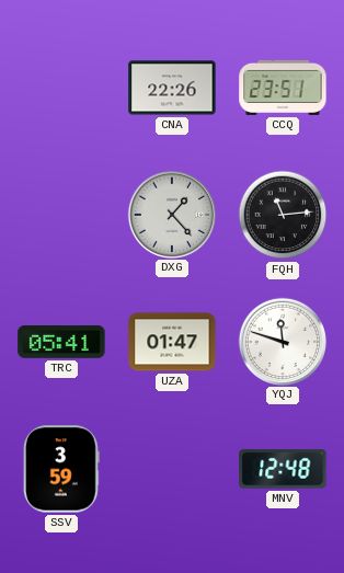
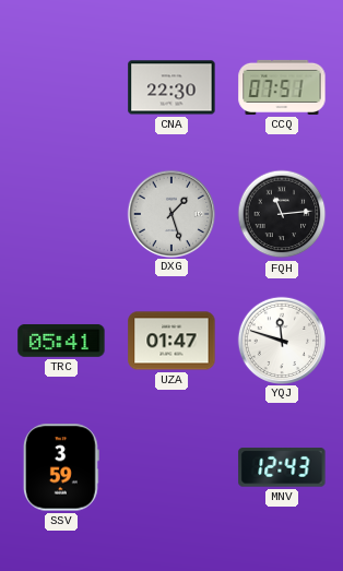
CNA: 22:26 -> 22:30 (171, 87)
CCQ: 23:51 -> 07:51 (282, 87)
DXG: 1:23 -> 1:27 (170, 213)
MNV: 12:48 -> 12:43 (282, 467)
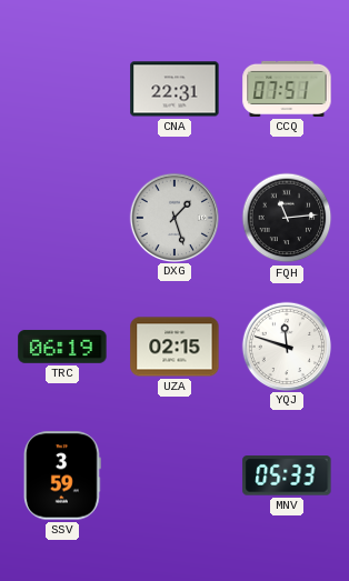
CNA: 22:30 -> 22:31 (174, 89)
TRC: 05:41 -> 06:19 (62, 347)
UZA: 01:47 -> 02:15 (174, 347)
MNV: 12:43 -> 05:33 (287, 475)
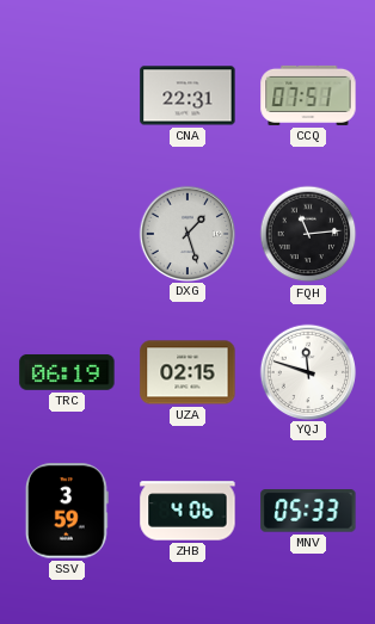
ZHB: none -> 4:06 (187, 511)
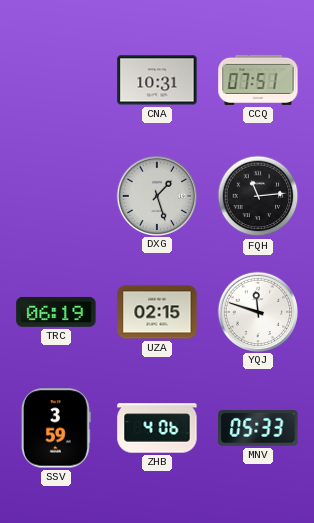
CNA: 22:31 -> 10:31 (157, 80)
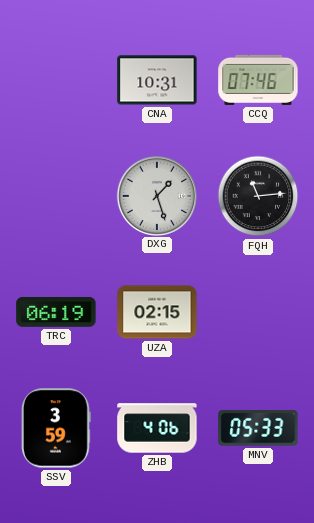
CCQ: 07:51 -> 07:46 (258, 80)
YQJ: 11:48 -> none (257, 311)
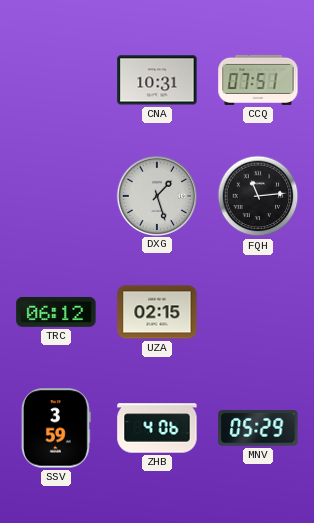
CCQ: 07:46 -> 07:51 (258, 80)
TRC: 06:19 -> 06:12 (56, 312)
MNV: 05:33 -> 05:29 (258, 428)
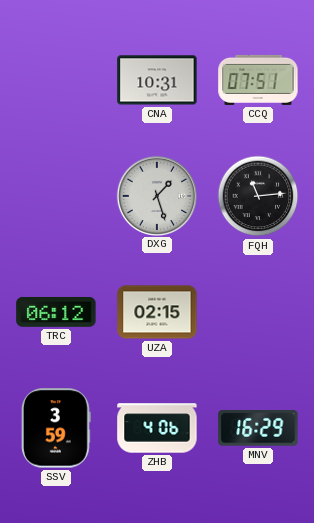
MNV: 05:29 -> 16:29 (258, 428)
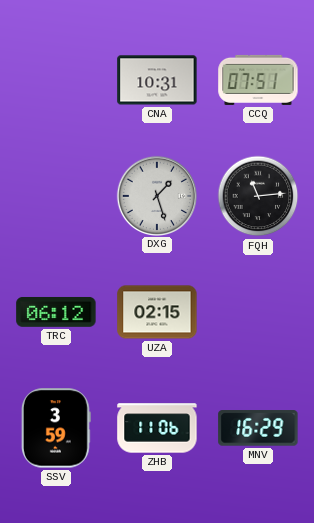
ZHB: 4:06 -> 11:06 (157, 428)
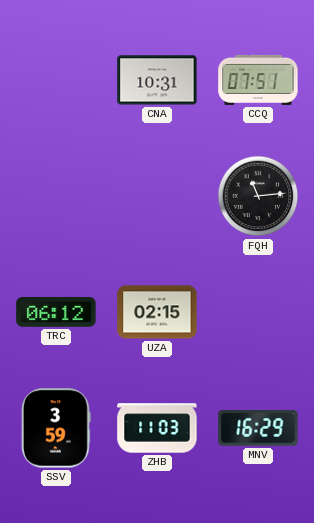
DXG: 1:27 -> none (156, 195)
ZHB: 11:06 -> 11:03 (157, 428)
